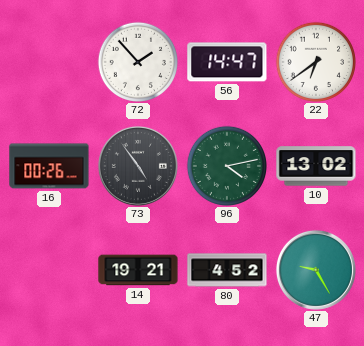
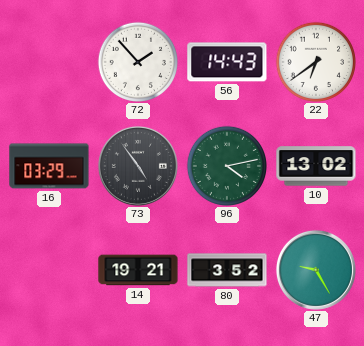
56: 14:47 -> 14:43 (227, 62)
16: 00:26 -> 03:29 (49, 166)
80: 4:52 -> 3:52 (227, 270)
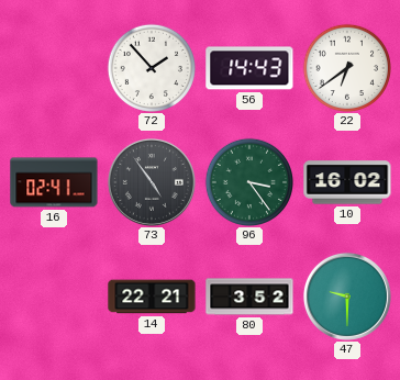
16: 03:29 -> 02:41 (54, 182)
96: 4:13 -> 3:24 (248, 181)
10: 13:02 -> 16:02 (347, 182)
14: 19:21 -> 22:21 (152, 297)
47: 9:25 -> 9:30 (347, 297)
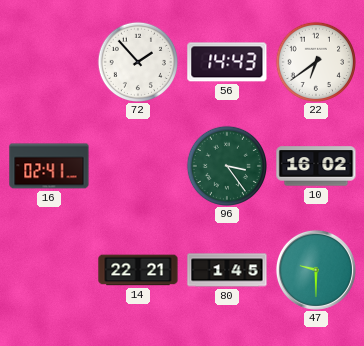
73: 4:54 -> none (152, 182)
80: 3:52 -> 1:45 (227, 270)
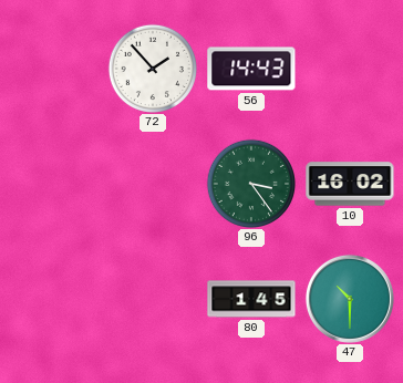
22: 6:39 -> none (315, 61)
16: 02:41 -> none (49, 166)
14: 22:21 -> none (138, 270)
47: 9:30 -> 10:30 (350, 299)
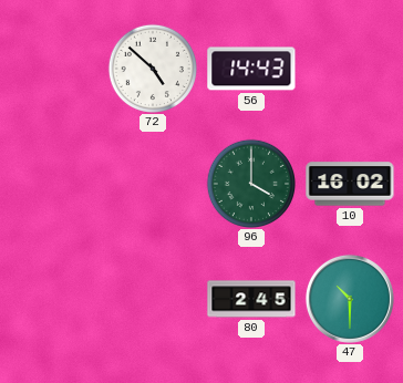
72: 1:53 -> 4:52 (152, 68)
96: 3:24 -> 4:00 (250, 183)
80: 1:45 -> 2:45 (251, 299)
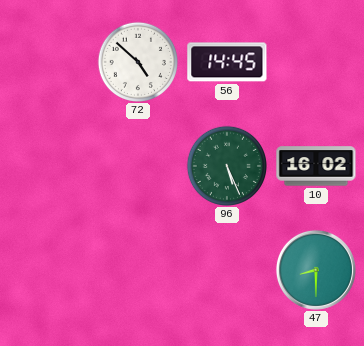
56: 14:43 -> 14:45 (227, 62)
96: 4:00 -> 5:26 (226, 165)
80: 2:45 -> none (251, 299)
47: 10:30 -> 8:30 (316, 270)
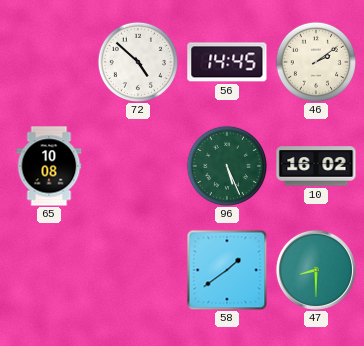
46: none -> 2:09 (315, 61)
65: none -> 10:08 (49, 166)
58: none -> 1:39 (227, 270)
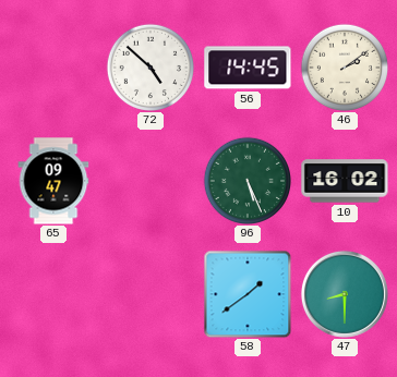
65: 10:08 -> 09:47 (53, 181)
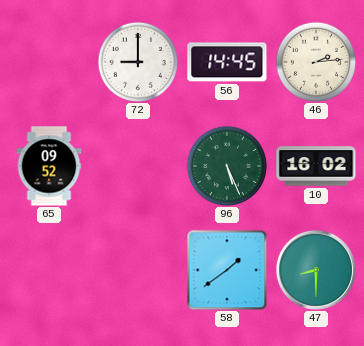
72: 4:52 -> 9:00 (137, 61)
46: 2:09 -> 2:14 (315, 61)
65: 09:47 -> 09:52 (49, 166)
